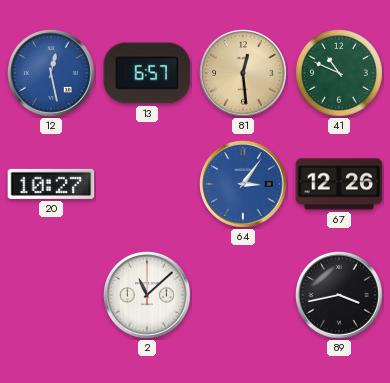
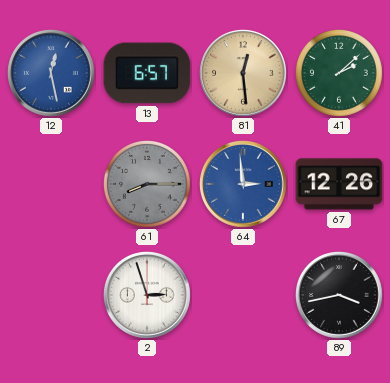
41: 10:49 -> 2:08 (339, 73)
20: 10:27 -> none (51, 184)
61: none -> 8:15 (147, 184)
64: 3:06 -> 2:59 (244, 185)
2: 11:08 -> 2:57 (148, 296)
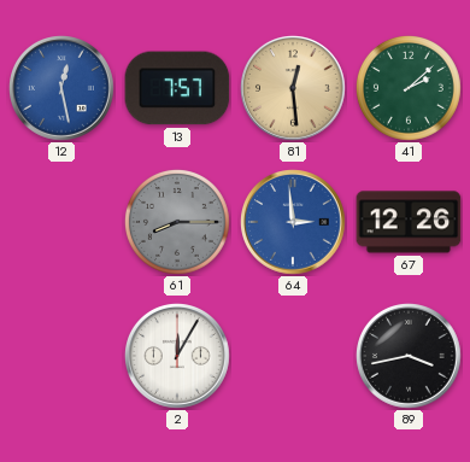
13: 6:57 -> 7:57 (177, 88)
2: 2:57 -> 12:05 (178, 357)
